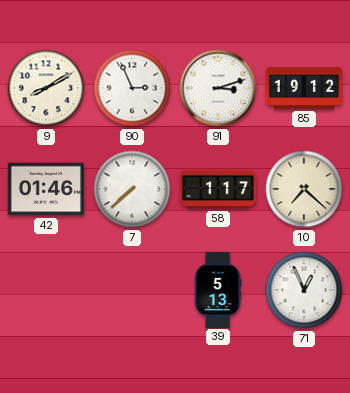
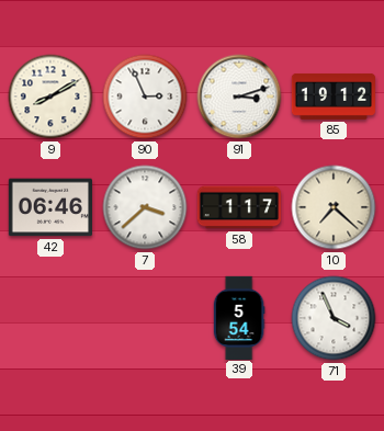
42: 01:46 -> 06:46 (49, 207)
7: 7:38 -> 3:38 (145, 207)
39: 5:13 -> 5:54 (239, 317)
71: 12:56 -> 3:56 (334, 318)
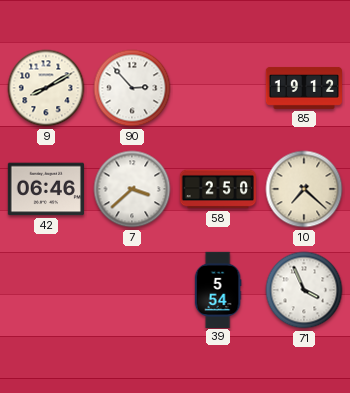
90: 2:56 -> 2:53 (132, 88)
91: 3:12 -> none (239, 97)
58: 1:17 -> 2:50 (217, 189)
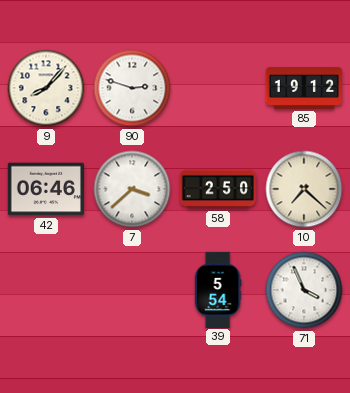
9: 8:10 -> 8:07 (46, 88)
90: 2:53 -> 2:48 (132, 88)
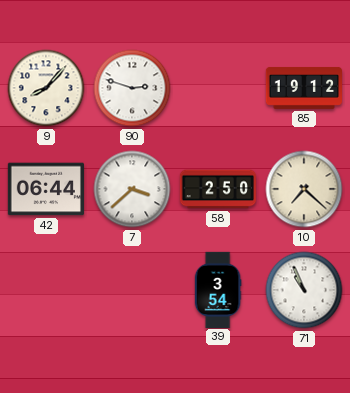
42: 06:46 -> 06:44 (45, 189)
39: 5:54 -> 3:54 (218, 289)
71: 3:56 -> 10:56 (304, 290)
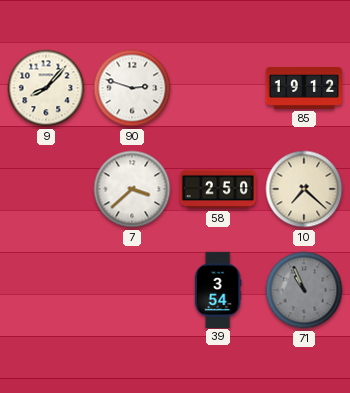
42: 06:44 -> none (45, 189)
71 dial: white -> grey (304, 290)
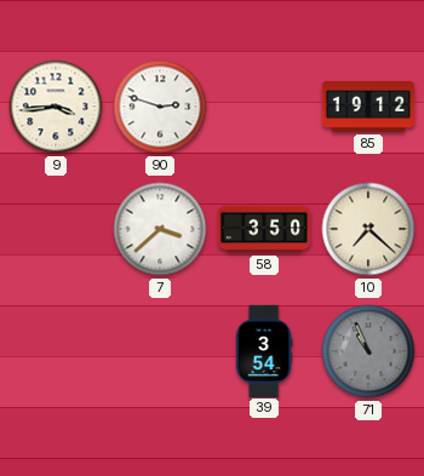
9: 8:07 -> 3:44 (56, 107)
58: 2:50 -> 3:50 (263, 229)
